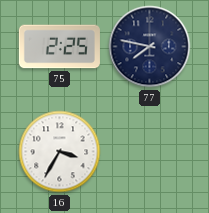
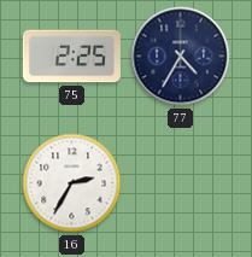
77: 7:47 -> 4:35 (181, 57)
16: 3:35 -> 2:35 (72, 183)
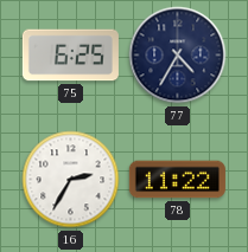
75: 2:25 -> 6:25 (70, 56)
78: none -> 11:22 (177, 180)
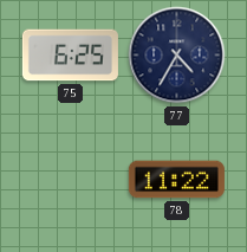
16: 2:35 -> none (71, 180)
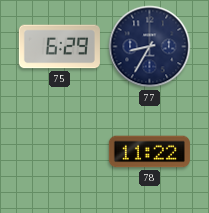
75: 6:25 -> 6:29 (59, 47)
77: 4:35 -> 8:35 (150, 47)
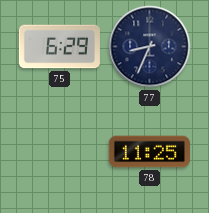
77: 8:35 -> 8:34 (150, 47)
78: 11:22 -> 11:25 (149, 152)
